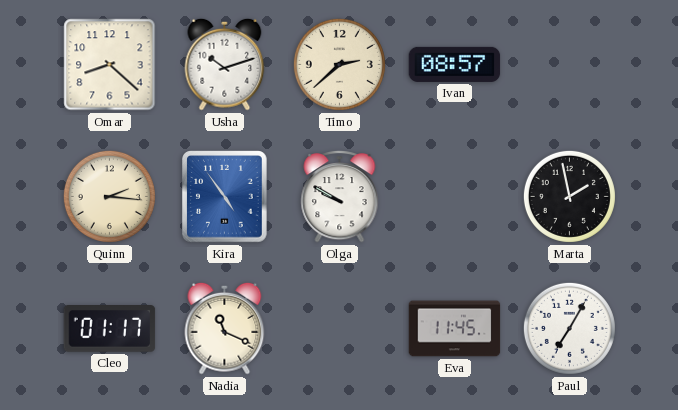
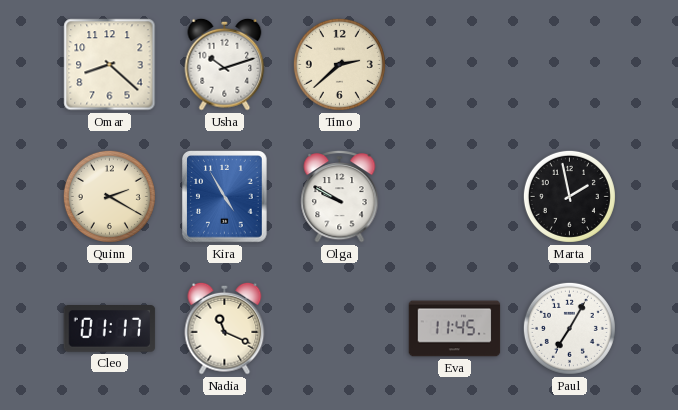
Ivan: 08:57 -> none (455, 64)
Quinn: 2:16 -> 2:20 (109, 196)
Kira: 4:54 -> 4:55 (225, 197)
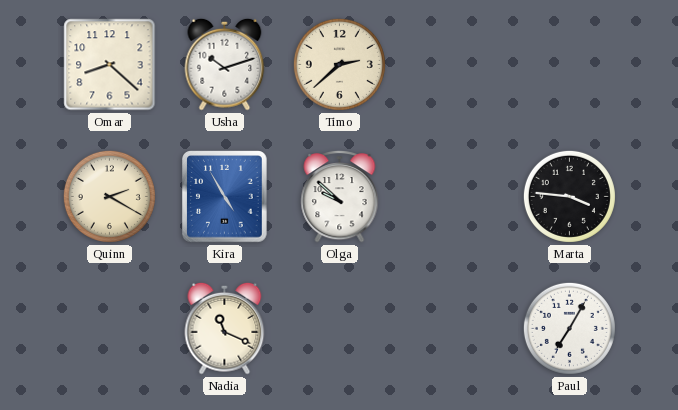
Olga: 9:50 -> 9:52 (340, 196)
Marta: 1:58 -> 3:46 (569, 196)
Cleo: 01:17 -> none (110, 329)
Eva: 11:45 -> none (455, 329)
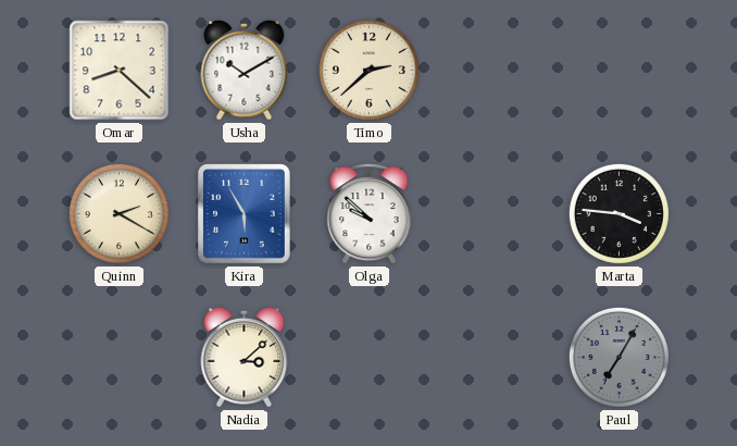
Usha: 10:12 -> 10:10 (245, 70)
Kira: 4:55 -> 5:55 (245, 214)
Nadia: 11:19 -> 3:08 (245, 357)
Paul dial: white -> grey (619, 357)
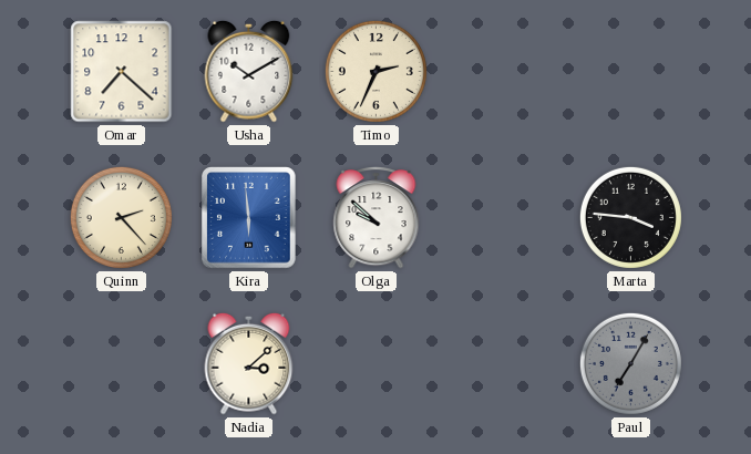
Omar: 8:22 -> 7:22 (122, 72)
Timo: 2:38 -> 2:34 (375, 71)
Quinn: 2:20 -> 2:23 (121, 217)
Kira: 5:55 -> 5:59 (249, 218)
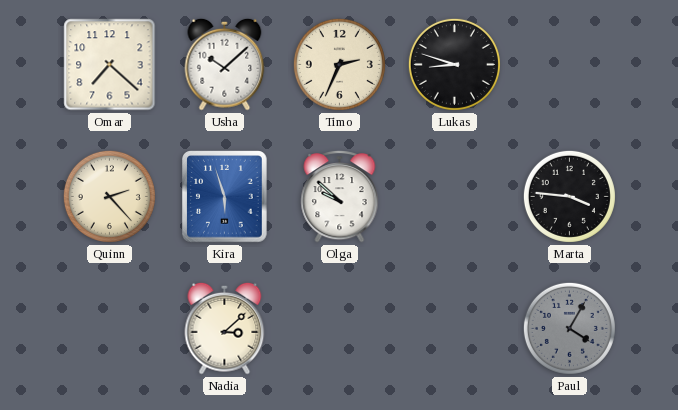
Usha: 10:10 -> 10:08 (225, 64)
Lukas: none -> 8:48 (454, 64)
Kira: 5:59 -> 5:57 (225, 197)
Paul: 7:05 -> 4:05 (569, 328)
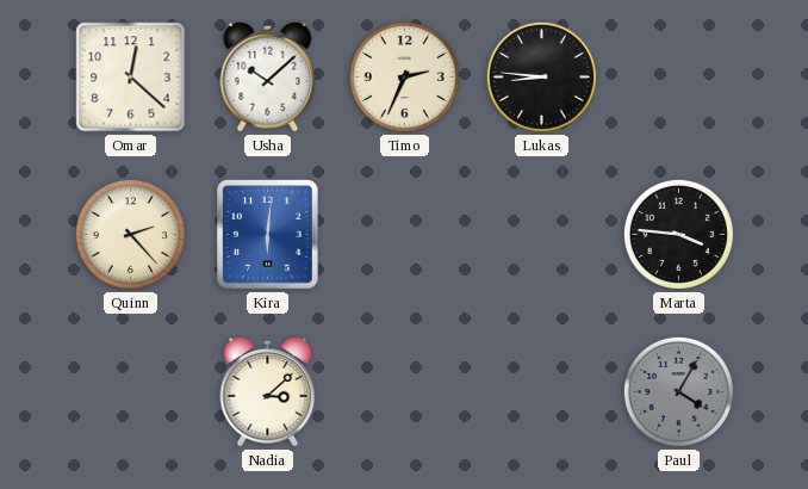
Omar: 7:22 -> 12:22 (131, 78)
Lukas: 8:48 -> 8:46 (541, 76)
Kira: 5:57 -> 6:01 (268, 235)
Olga: 9:52 -> none (340, 196)
